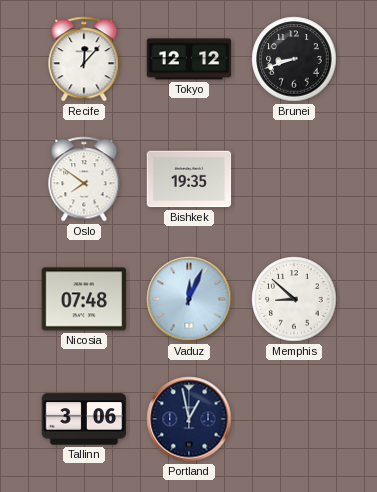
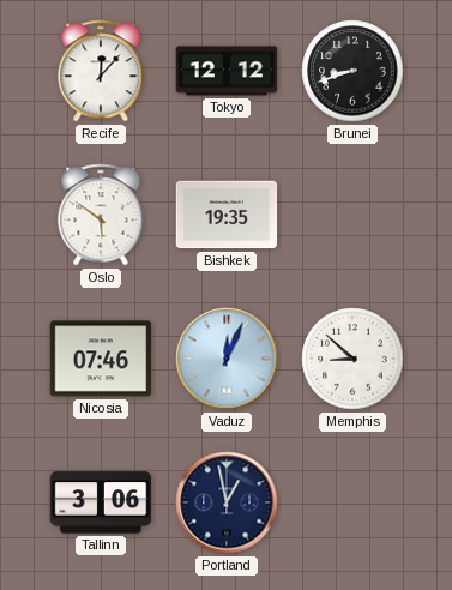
Oslo: 7:51 -> 5:51 (101, 215)
Nicosia: 07:48 -> 07:46 (101, 359)
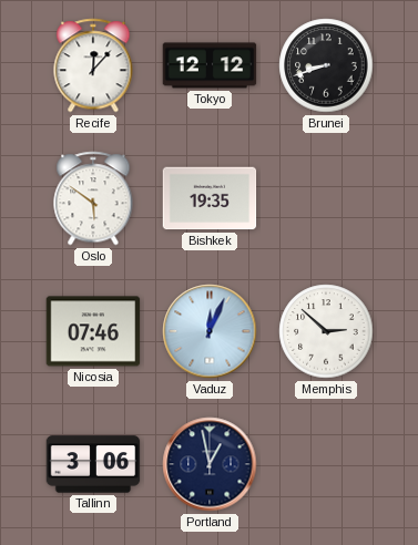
Memphis: 8:52 -> 2:52 (326, 331)
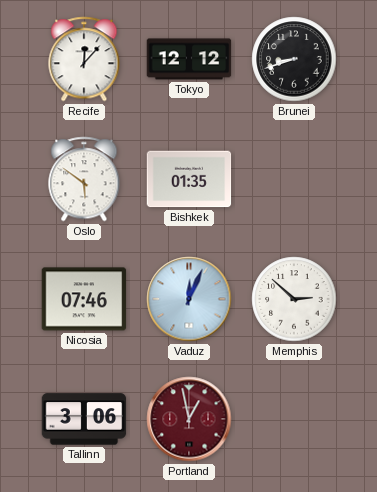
Bishkek: 19:35 -> 01:35 (189, 179)
Portland dial: navy -> burgundy (189, 419)
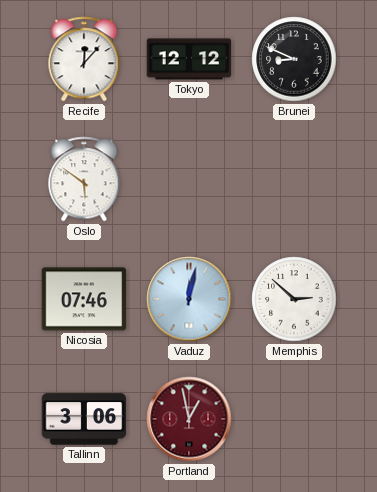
Brunei: 8:42 -> 8:49 (294, 59)
Bishkek: 01:35 -> none (189, 179)
Vaduz: 12:04 -> 12:02 (189, 299)
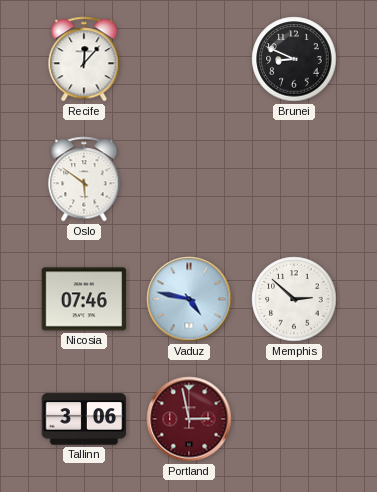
Tokyo: 12:12 -> none (189, 59)
Vaduz: 12:02 -> 4:47 (189, 299)
Portland: 12:58 -> 2:58 (189, 419)
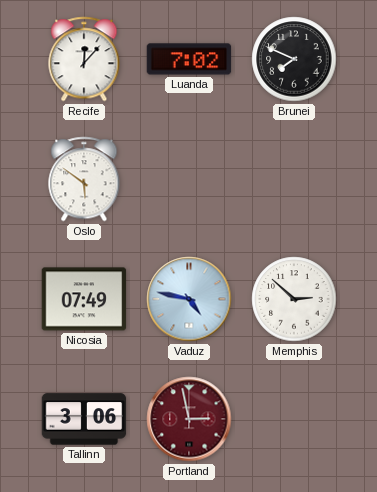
Luanda: none -> 7:02 (189, 59)
Brunei: 8:49 -> 7:49 (294, 59)
Nicosia: 07:46 -> 07:49 (84, 299)
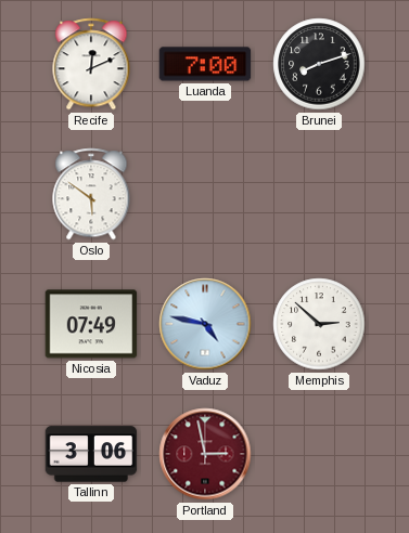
Recife: 12:07 -> 12:11 (91, 64)
Luanda: 7:02 -> 7:00 (205, 64)
Brunei: 7:49 -> 8:12 (319, 64)
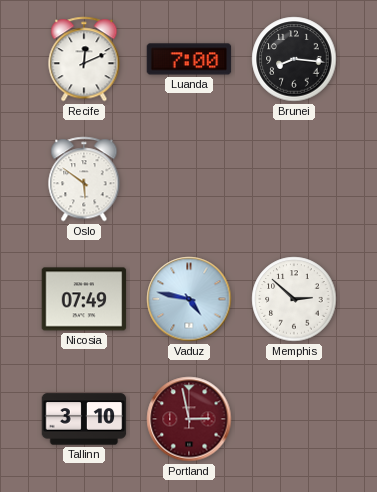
Brunei: 8:12 -> 8:16 (294, 59)
Tallinn: 3:06 -> 3:10 (84, 419)
